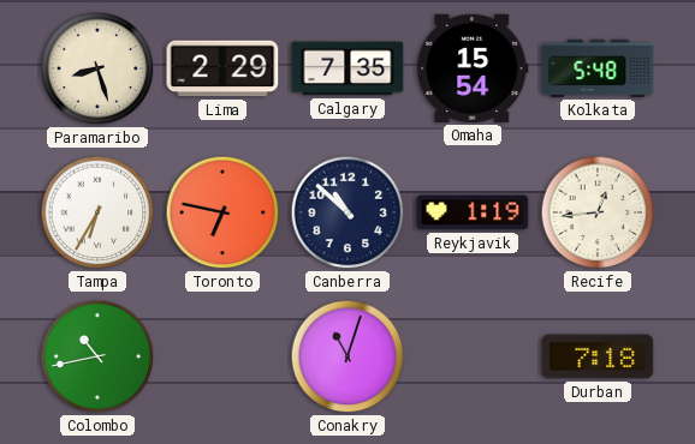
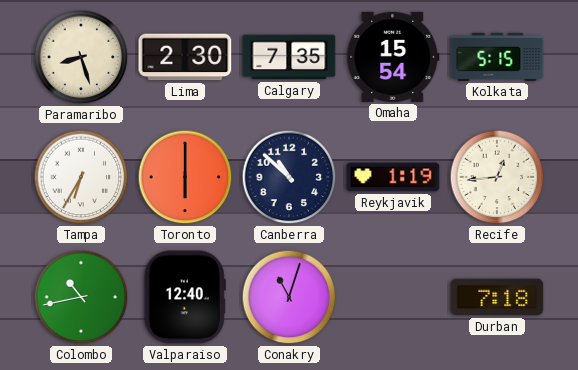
Lima: 2:29 -> 2:30 (185, 57)
Kolkata: 5:48 -> 5:15 (497, 57)
Toronto: 6:47 -> 6:00 (185, 177)
Valparaiso: none -> 12:40 (185, 297)
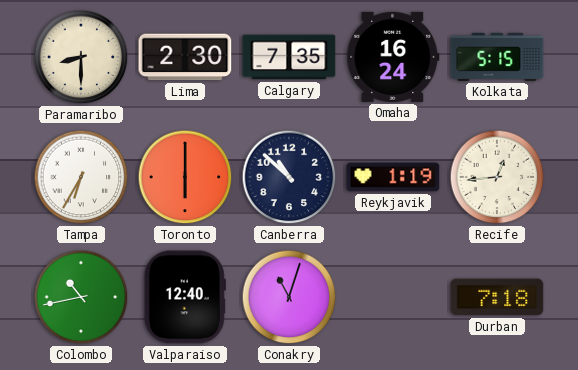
Paramaribo: 8:27 -> 8:30 (81, 57)
Omaha: 15:54 -> 16:24 (393, 57)
